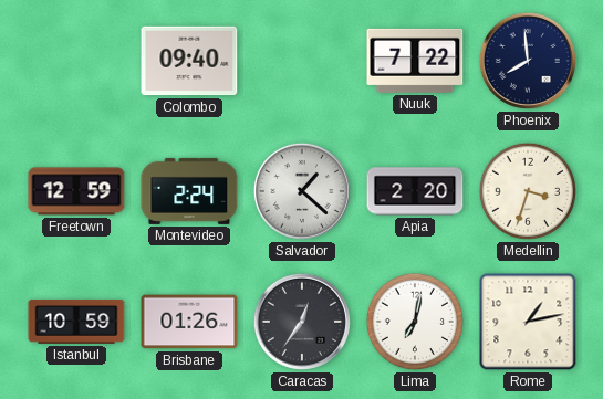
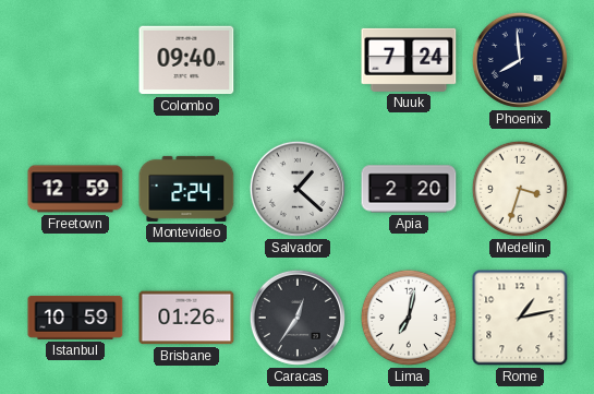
Nuuk: 7:22 -> 7:24 (409, 60)
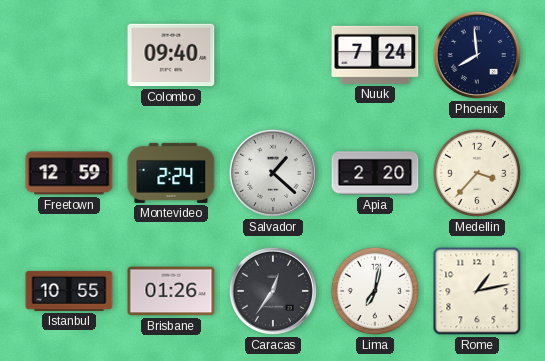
Medellin: 3:33 -> 3:37 (477, 173)
Istanbul: 10:59 -> 10:55 (69, 291)
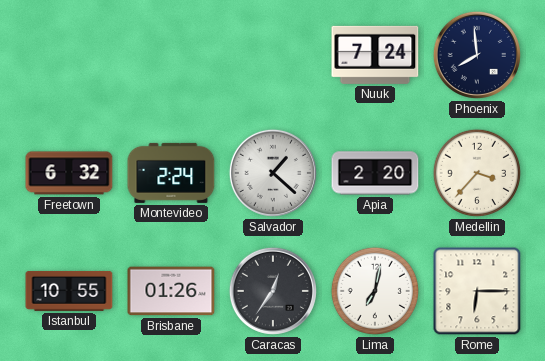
Colombo: 09:40 -> none (171, 55)
Freetown: 12:59 -> 6:32 (69, 173)
Rome: 1:13 -> 6:15 (477, 291)
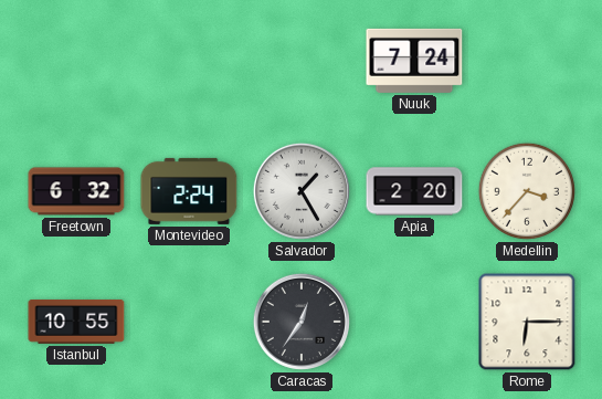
Phoenix: 7:59 -> none (477, 55)
Salvador: 1:22 -> 1:25 (302, 191)
Brisbane: 01:26 -> none (171, 291)
Lima: 7:02 -> none (375, 291)
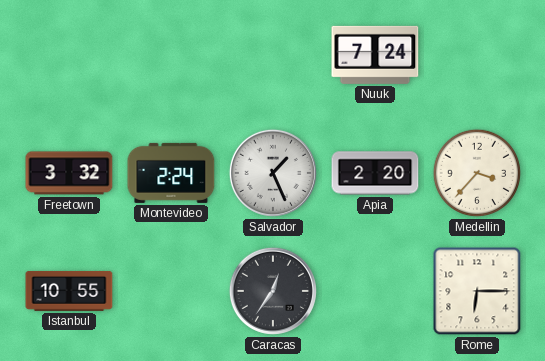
Freetown: 6:32 -> 3:32 (69, 173)
Salvador: 1:25 -> 1:26 (273, 173)
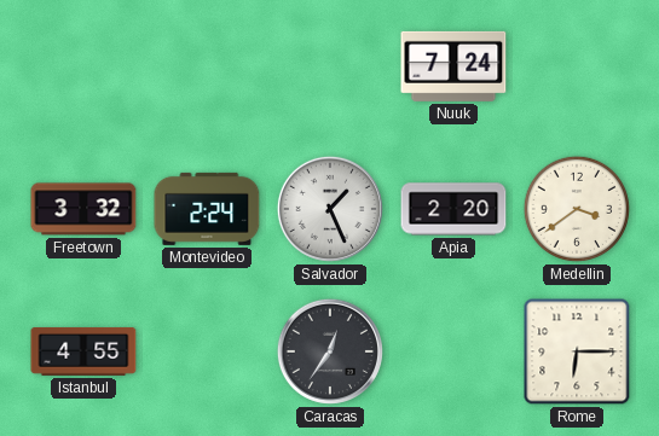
Medellin: 3:37 -> 3:39 (577, 209)
Istanbul: 10:55 -> 4:55 (83, 351)
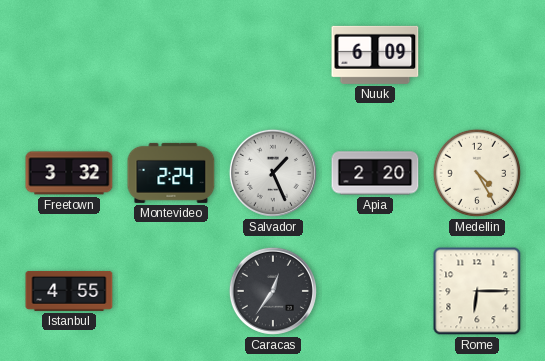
Nuuk: 7:24 -> 6:09 (375, 55)
Medellin: 3:39 -> 4:25 (477, 173)
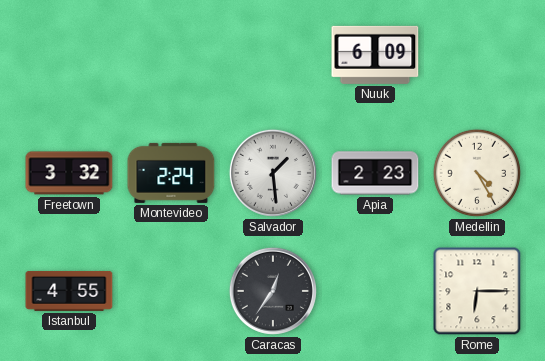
Salvador: 1:26 -> 1:29 (273, 173)
Apia: 2:20 -> 2:23 (375, 173)
